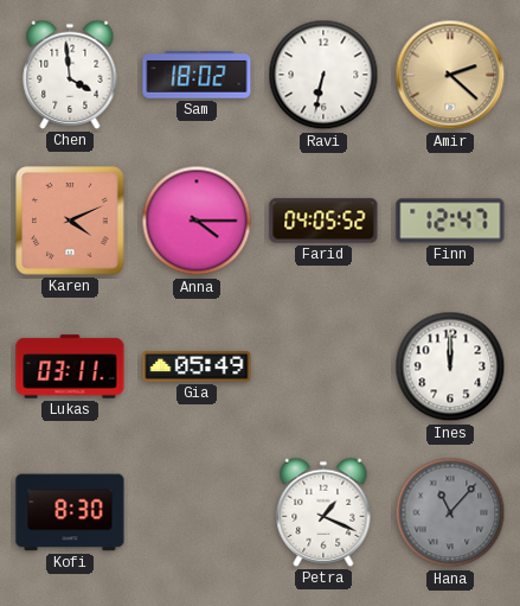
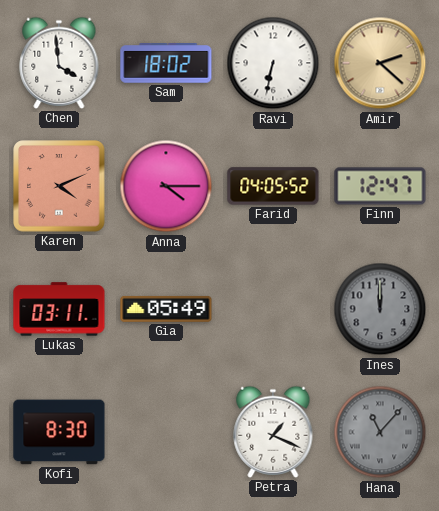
Ines dial: white -> grey (380, 309)
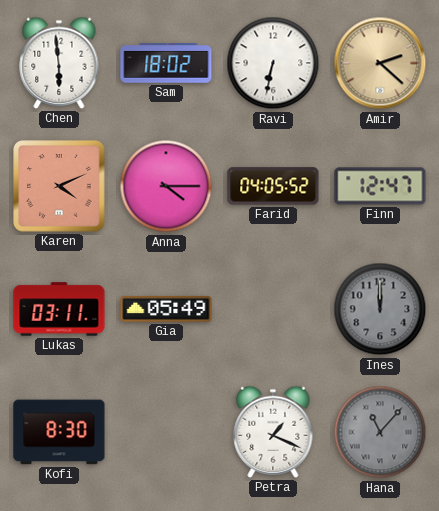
Chen: 3:59 -> 5:59 (59, 63)
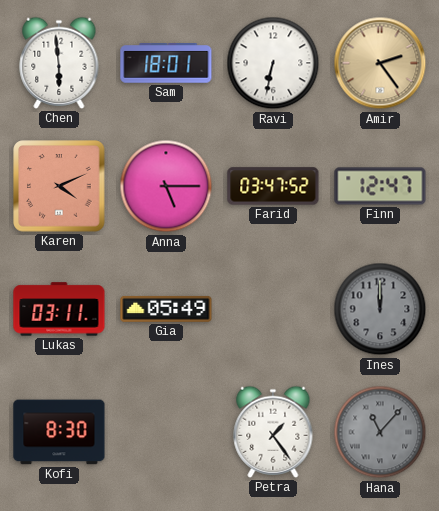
Sam: 18:02 -> 18:01 (166, 64)
Amir: 2:22 -> 2:24 (380, 63)
Anna: 4:15 -> 5:15 (166, 186)
Farid: 04:05 -> 03:47 (273, 186)
Petra: 1:19 -> 1:24 (273, 432)
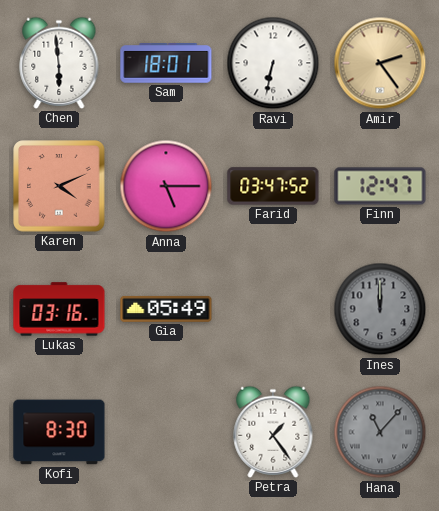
Lukas: 03:11 -> 03:16 (59, 309)
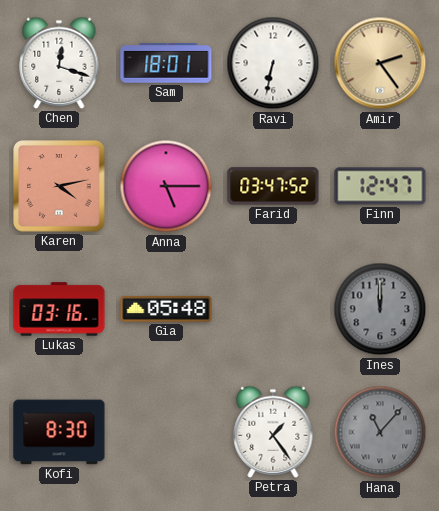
Chen: 5:59 -> 12:18 (59, 63)
Karen: 4:11 -> 4:13 (59, 186)
Gia: 05:49 -> 05:48 (166, 309)
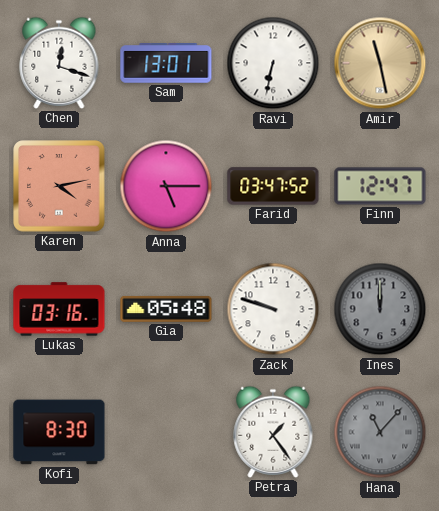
Sam: 18:01 -> 13:01 (166, 64)
Amir: 2:24 -> 11:28 (380, 63)
Zack: none -> 9:48 (273, 309)
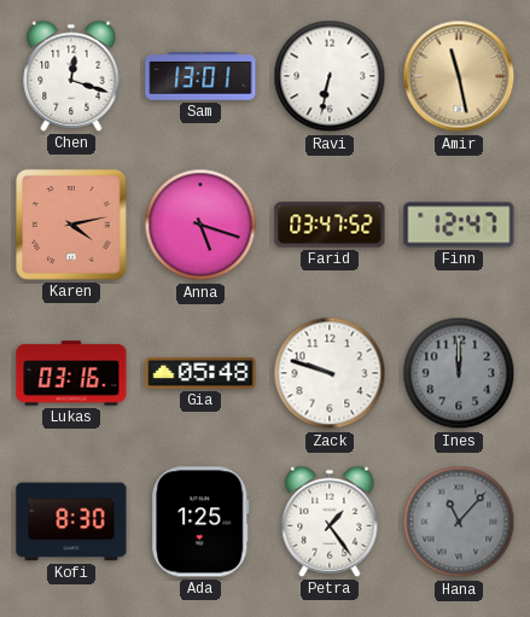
Anna: 5:15 -> 5:18 (200, 225)
Ada: none -> 1:25 (200, 522)
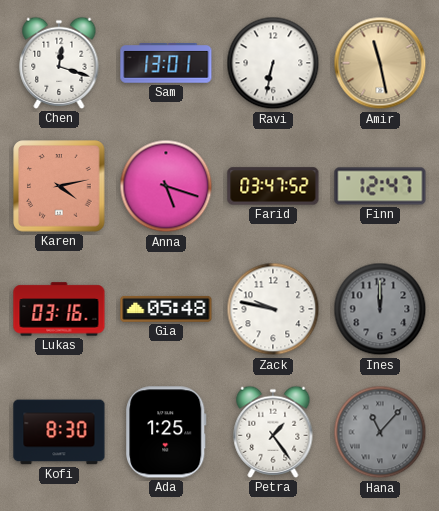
Zack: 9:48 -> 9:47 (273, 309)
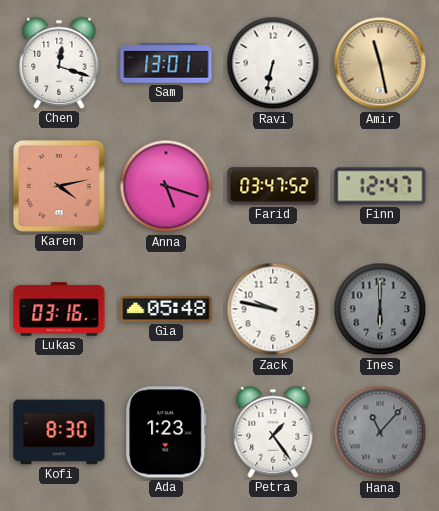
Ines: 12:00 -> 6:00 (380, 309)
Ada: 1:25 -> 1:23 (166, 432)
